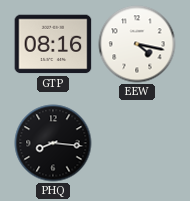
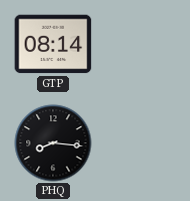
GTP: 08:16 -> 08:14 (53, 44)
EEW: 4:17 -> none (137, 44)
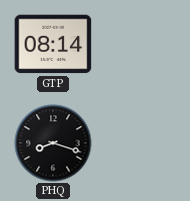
PHQ: 8:16 -> 8:18 (53, 143)
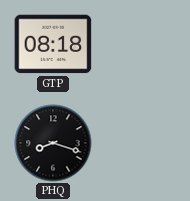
GTP: 08:14 -> 08:18 (53, 44)
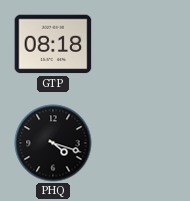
PHQ: 8:18 -> 4:18 (53, 143)
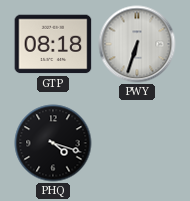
PWY: none -> 6:33 (137, 44)
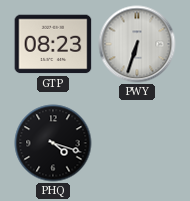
GTP: 08:18 -> 08:23 (53, 44)
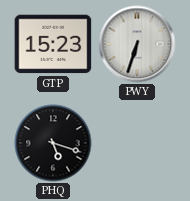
GTP: 08:23 -> 15:23 (53, 44)
PHQ: 4:18 -> 5:18 (53, 143)
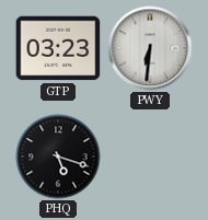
GTP: 15:23 -> 03:23 (58, 48)
PWY: 6:33 -> 6:31 (150, 48)
